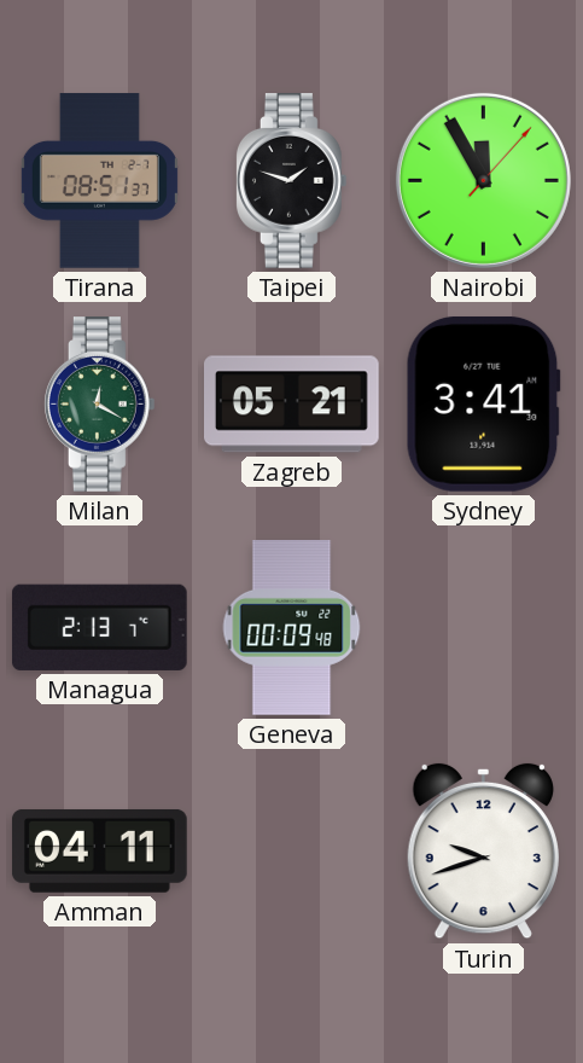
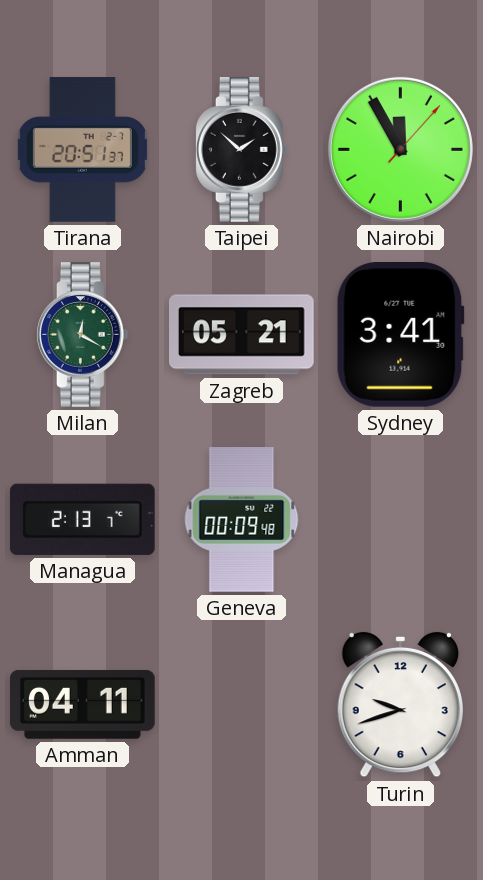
Tirana: 08:51 -> 20:51 (82, 150)
Taipei: 1:48 -> 1:52 (241, 150)
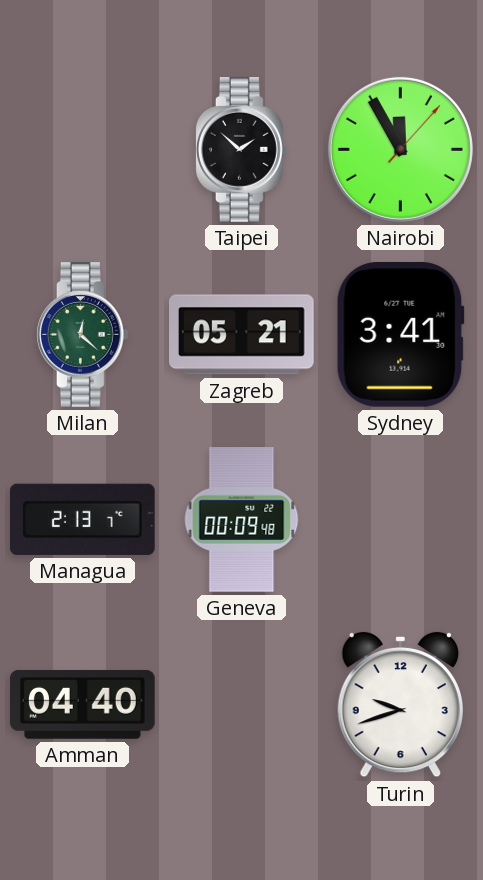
Tirana: 20:51 -> none (82, 150)
Milan: 12:20 -> 12:22 (82, 335)
Amman: 04:11 -> 04:40 (83, 704)
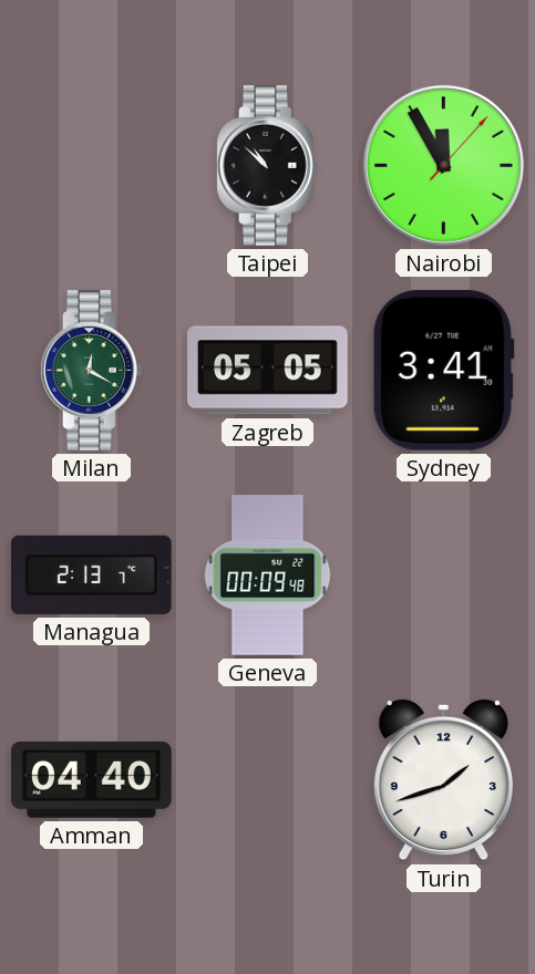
Taipei: 1:52 -> 10:52 (267, 166)
Milan: 12:22 -> 12:20 (91, 371)
Zagreb: 05:21 -> 05:05 (268, 371)
Turin: 9:42 -> 1:42 (443, 780)
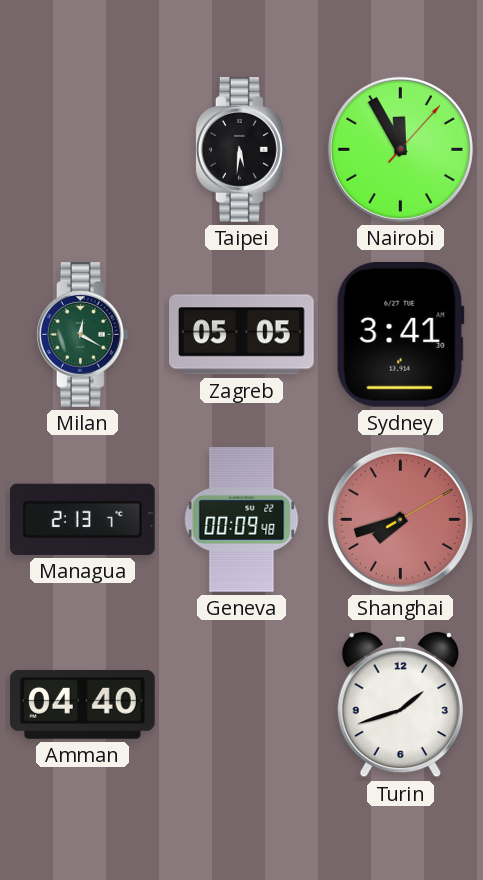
Taipei: 10:52 -> 5:31 (241, 150)
Shanghai: none -> 7:42 (400, 519)
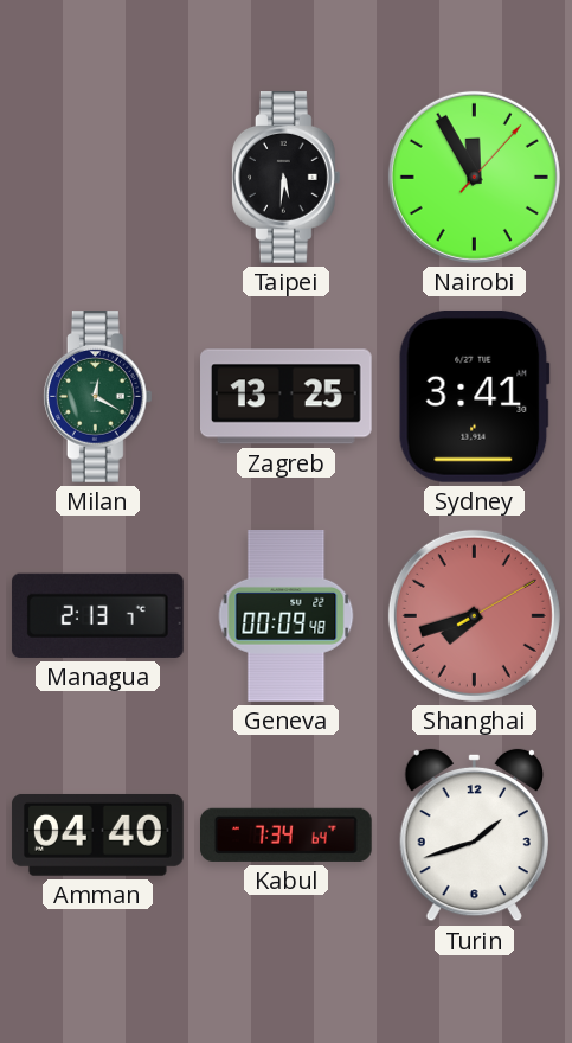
Zagreb: 05:05 -> 13:25 (287, 397)
Kabul: none -> 7:34 (287, 834)
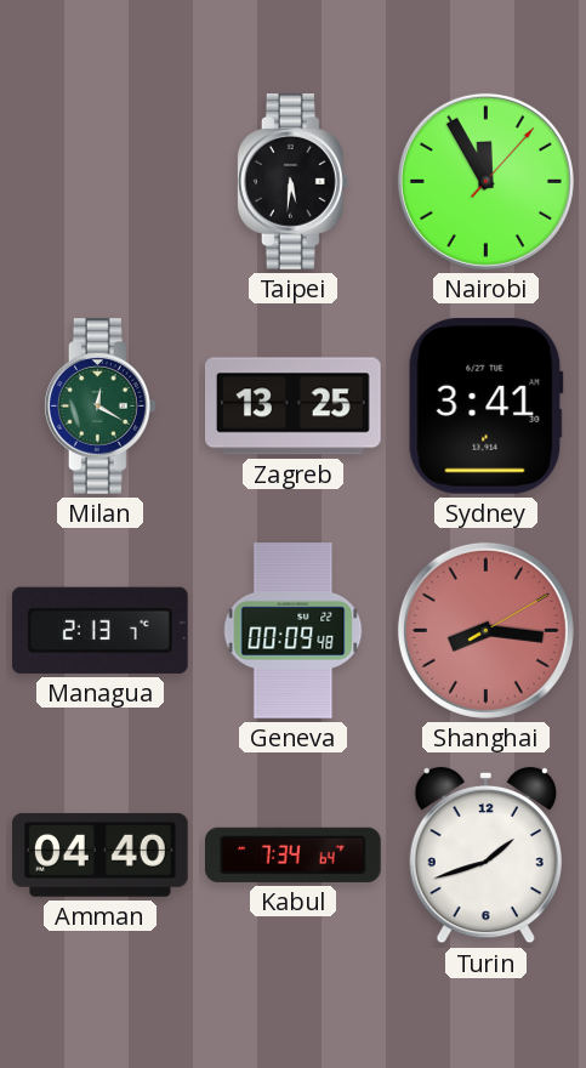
Shanghai: 7:42 -> 8:16 (485, 630)
